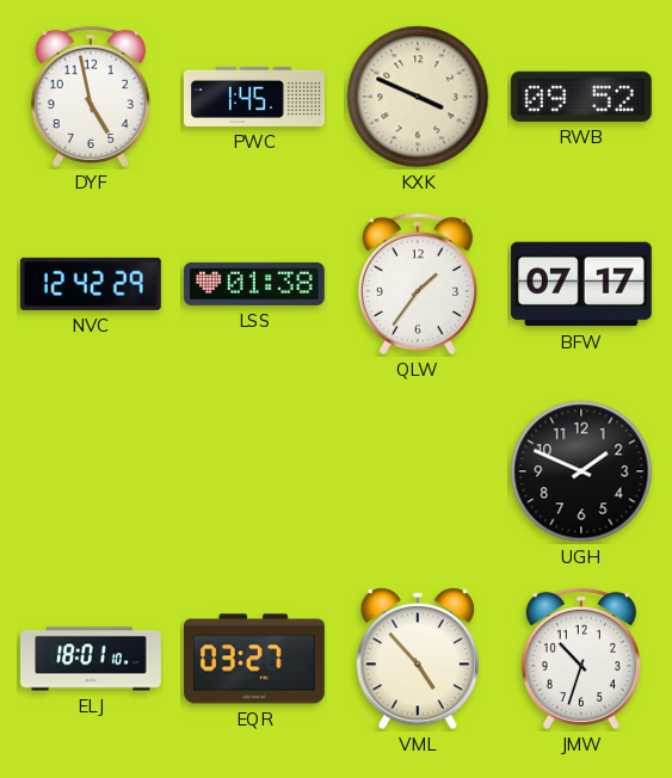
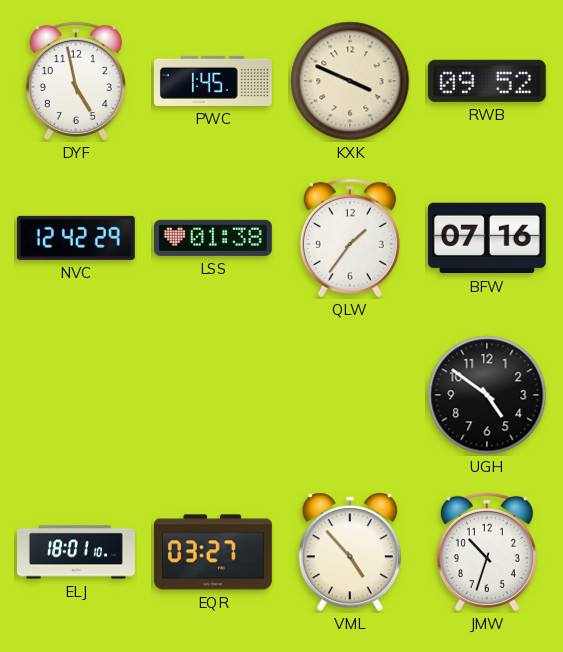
BFW: 07:17 -> 07:16 (487, 238)
UGH: 1:49 -> 4:51 (487, 395)
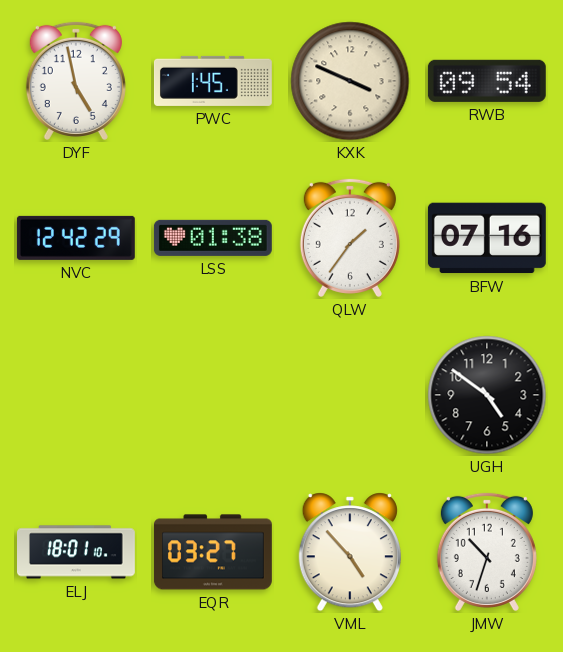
RWB: 09:52 -> 09:54 (487, 81)
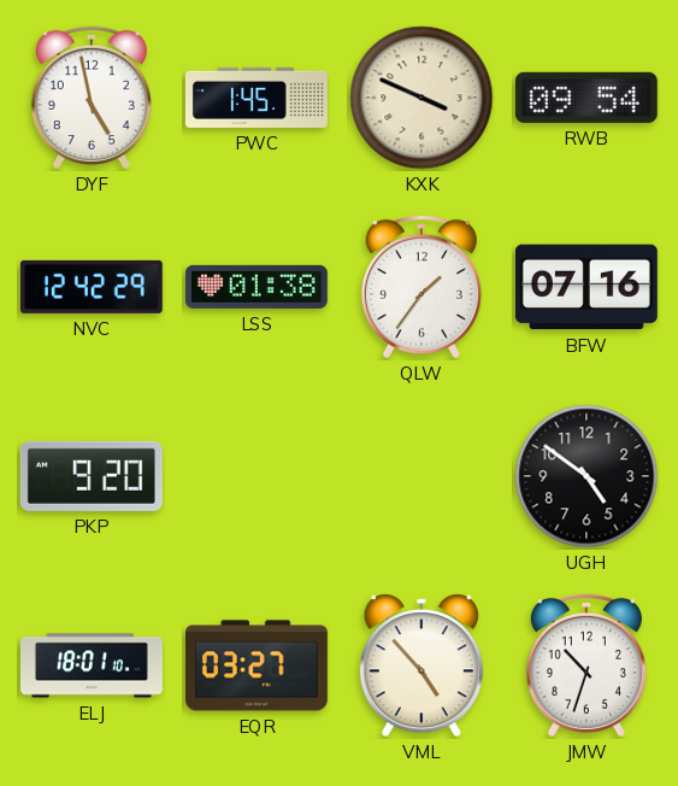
PKP: none -> 9:20 (92, 476)
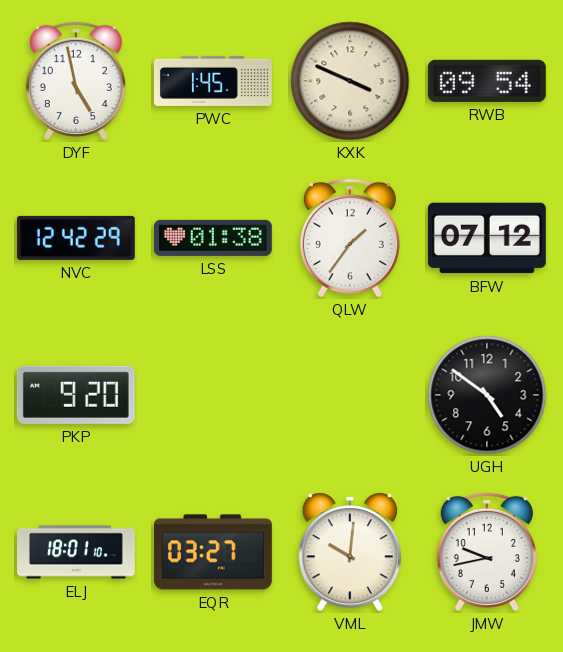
BFW: 07:16 -> 07:12 (487, 238)
VML: 4:53 -> 10:01 (350, 552)
JMW: 10:33 -> 9:43 (487, 552)
